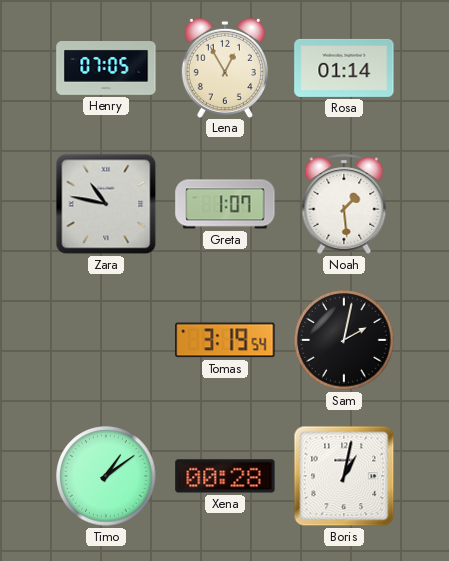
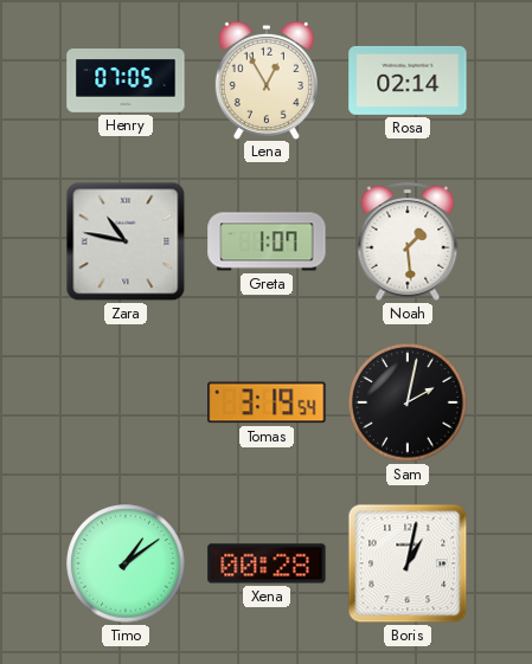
Rosa: 01:14 -> 02:14 (408, 80)
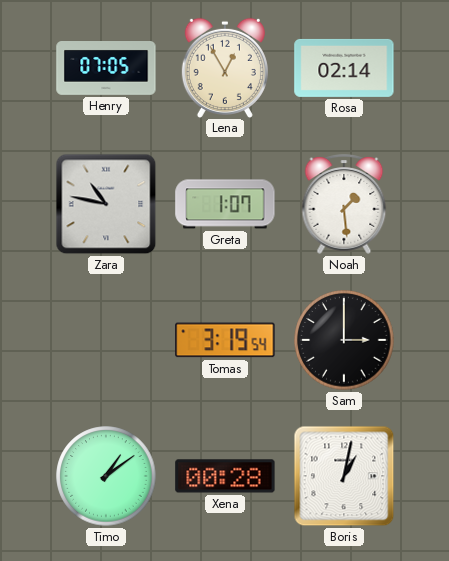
Sam: 2:02 -> 3:00 (344, 340)
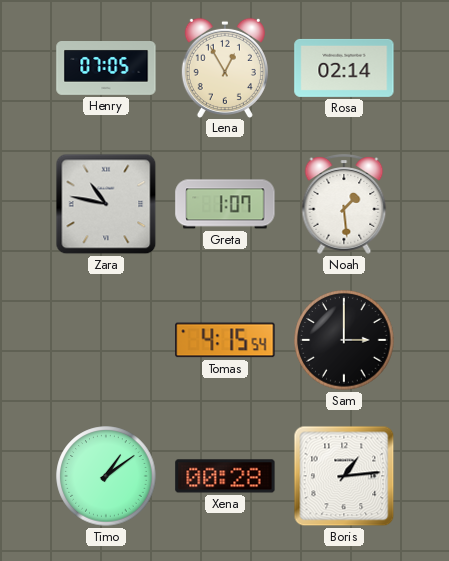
Tomas: 3:19 -> 4:15 (225, 340)
Boris: 1:02 -> 1:14 (344, 476)
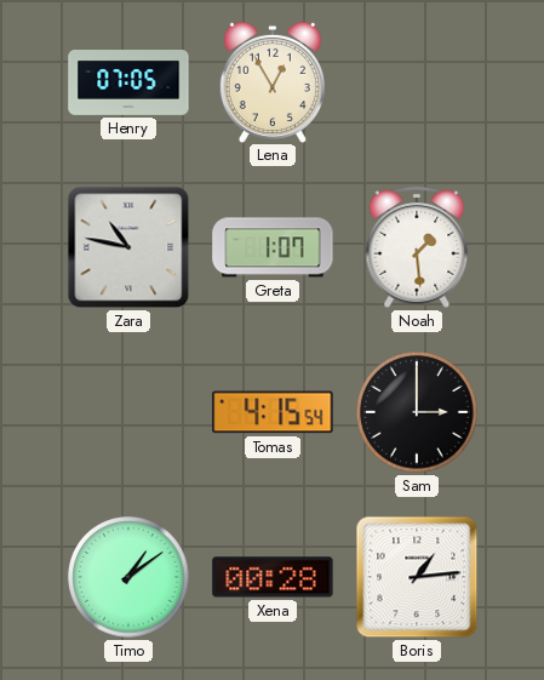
Rosa: 02:14 -> none (344, 68)
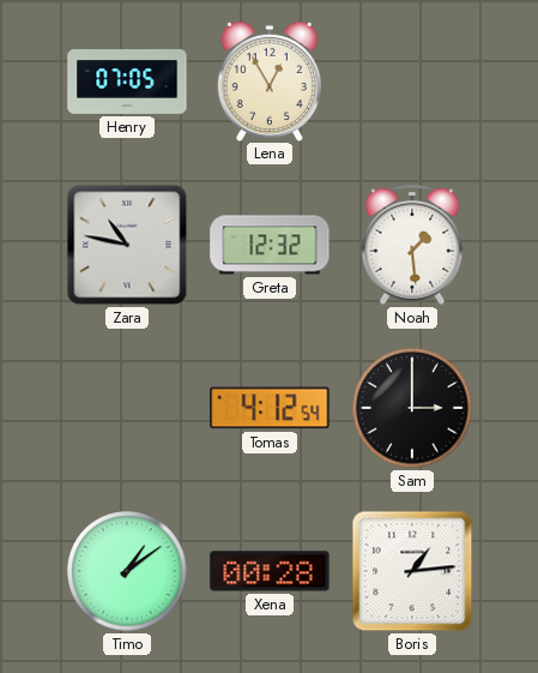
Greta: 1:07 -> 12:32 (270, 245)
Tomas: 4:15 -> 4:12 (270, 408)
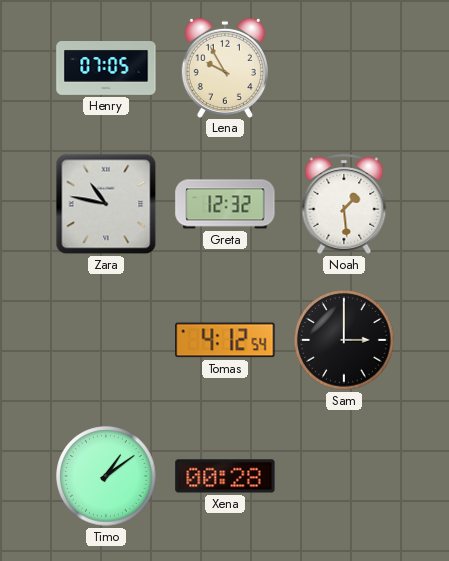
Lena: 12:55 -> 9:55 (225, 67)
Boris: 1:14 -> none (412, 571)
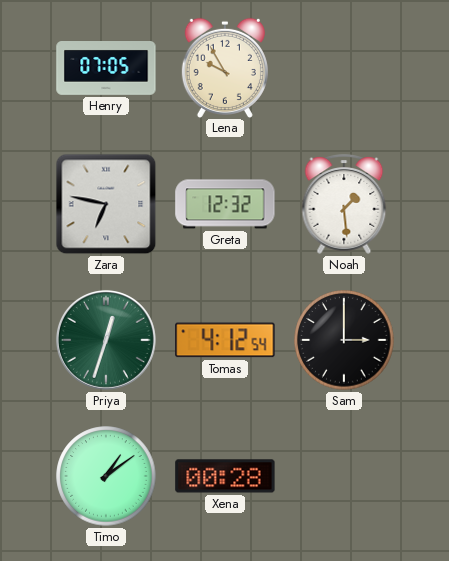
Zara: 10:47 -> 6:47 (106, 204)
Priya: none -> 12:33 (106, 340)
